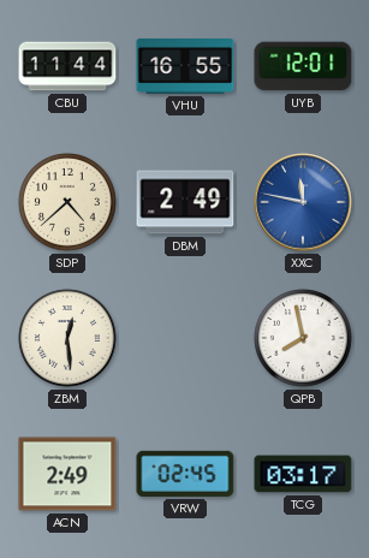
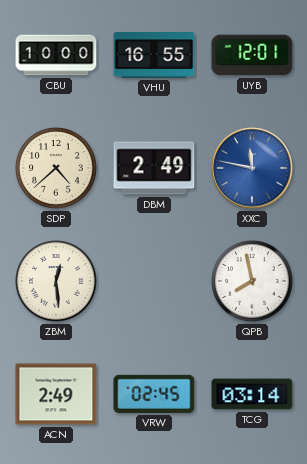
CBU: 11:44 -> 10:00 (56, 55)
TCG: 03:17 -> 03:14 (252, 394)
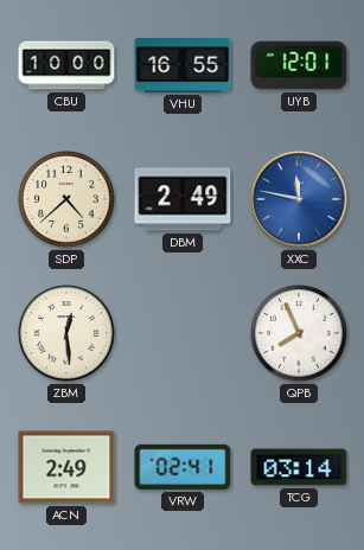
QPB: 7:58 -> 7:56 (299, 333)
VRW: 02:45 -> 02:41 (183, 467)
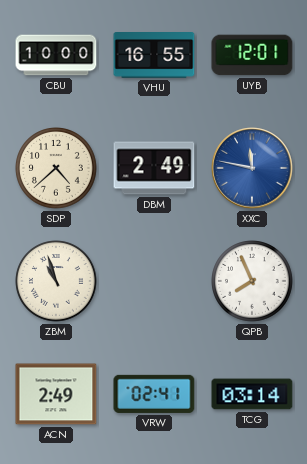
ZBM: 12:29 -> 10:57 (56, 281)
